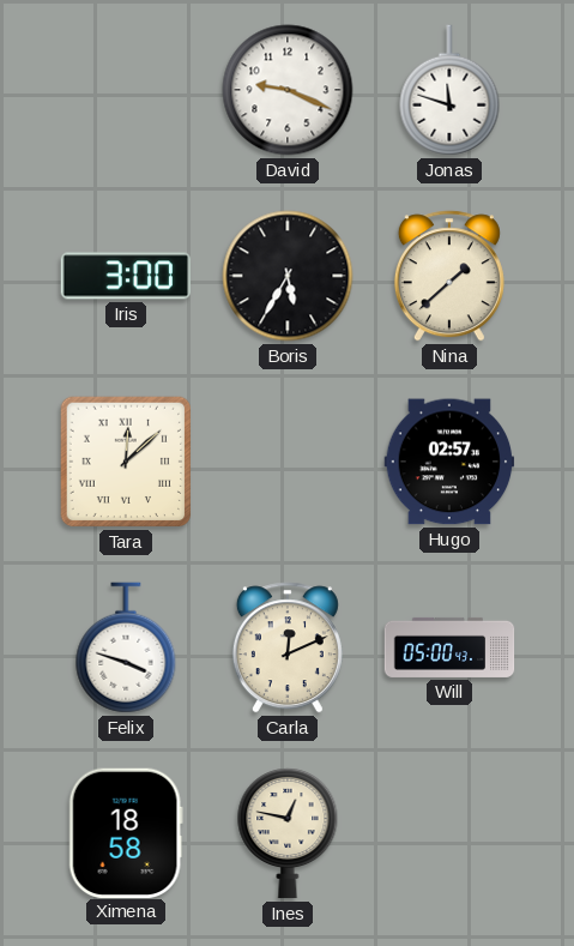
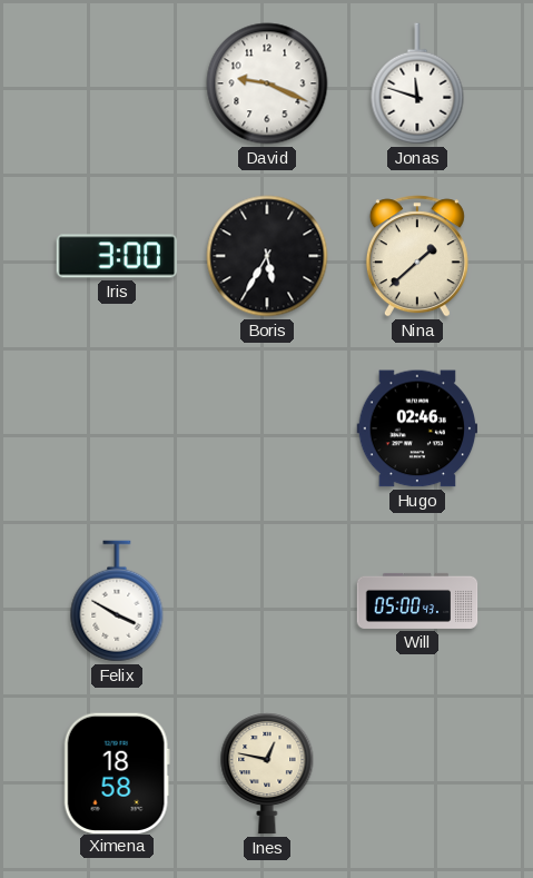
Tara: 12:08 -> none (126, 462)
Hugo: 02:57 -> 02:46 (417, 428)
Felix: 3:48 -> 3:50 (117, 601)
Carla: 12:11 -> none (288, 647)
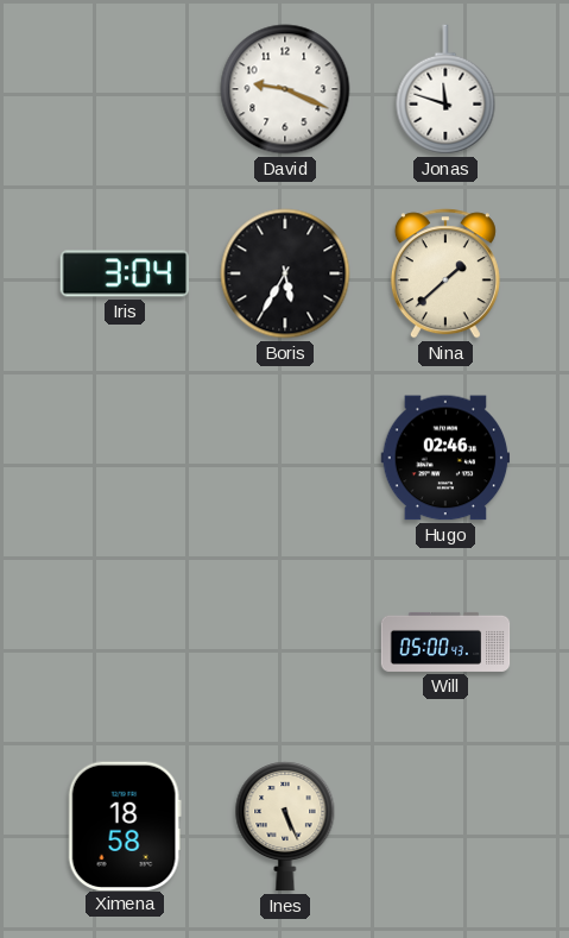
Iris: 3:00 -> 3:04 (125, 273)
Felix: 3:50 -> none (117, 601)
Ines: 12:47 -> 5:26 (285, 827)
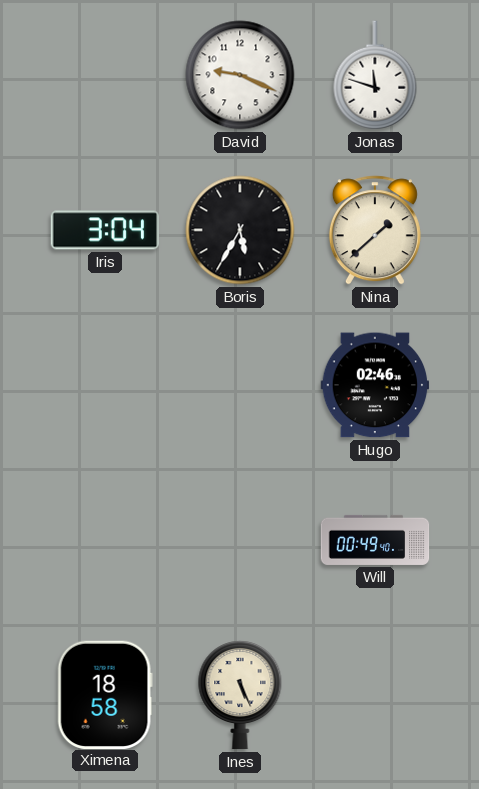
Will: 05:00 -> 00:49 (375, 540)
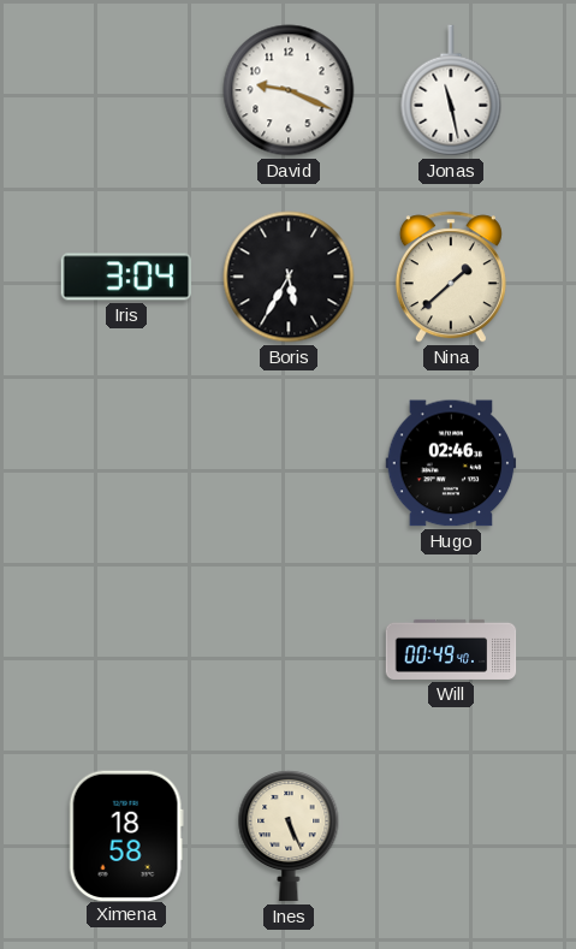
Jonas: 11:48 -> 11:28 (451, 90)
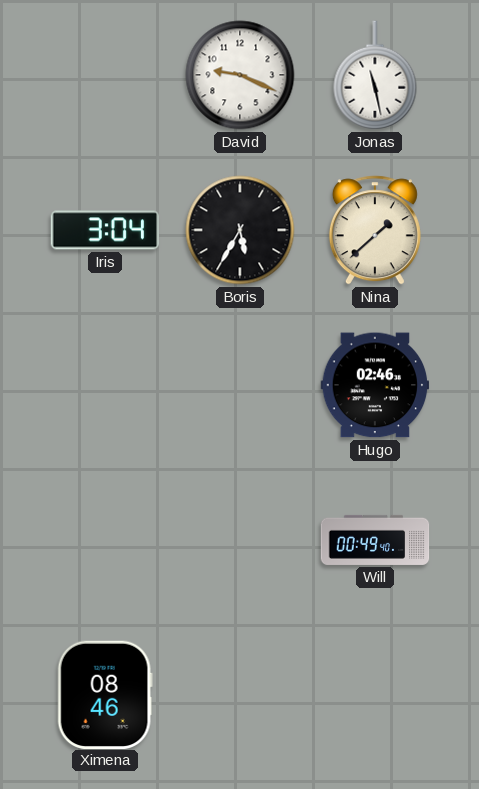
Ximena: 18:58 -> 08:46 (105, 694)
Ines: 5:26 -> none (289, 837)
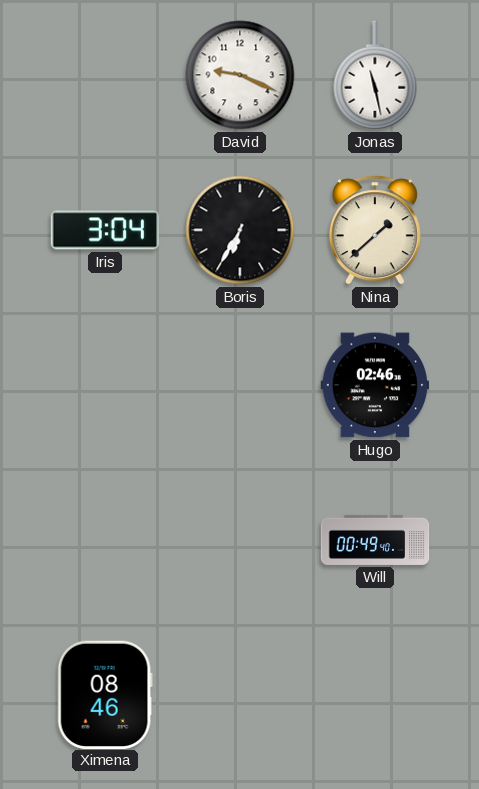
Boris: 5:35 -> 6:35 (240, 230)
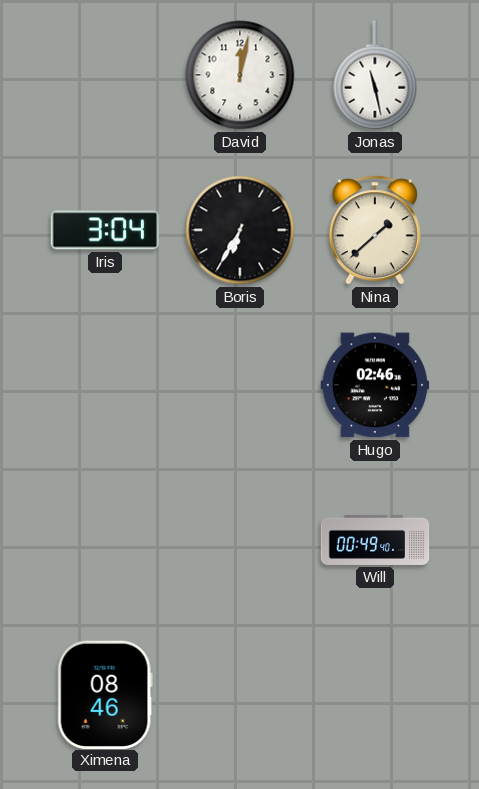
David: 9:19 -> 12:02 (240, 75)
